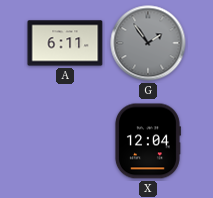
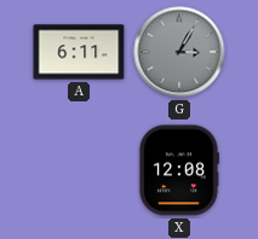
G: 1:54 -> 3:05 (179, 52)
X: 12:04 -> 12:08 (178, 170)
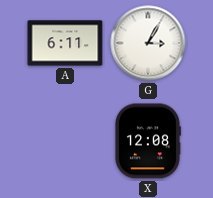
G dial: grey -> white (148, 43)
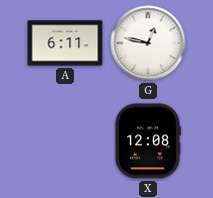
G: 3:05 -> 12:47 (148, 43)
